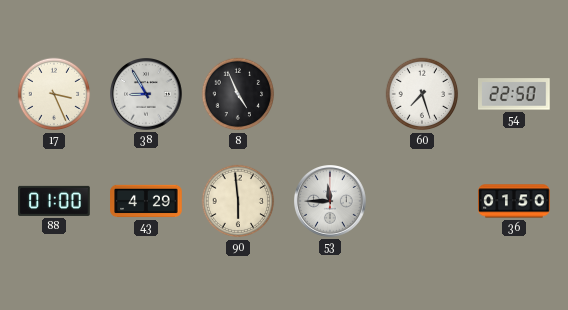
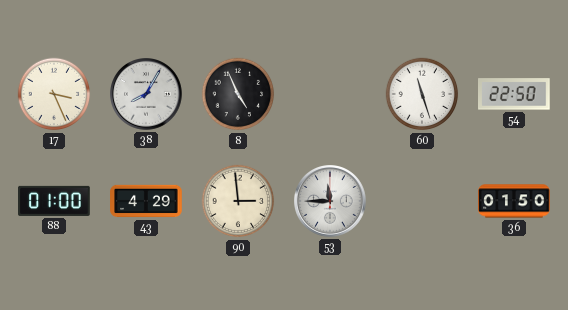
38: 8:55 -> 8:05 (147, 95)
60: 7:27 -> 11:27 (422, 94)
90: 5:59 -> 2:59 (238, 201)
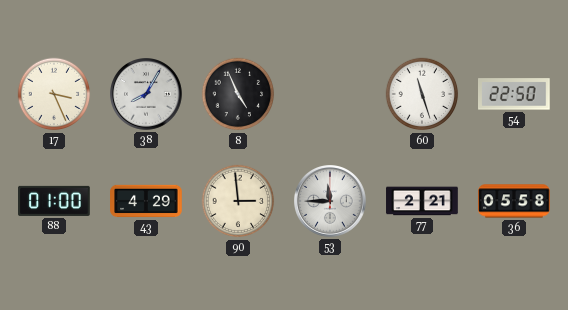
77: none -> 2:21 (422, 201)
36: 01:50 -> 05:58 (514, 201)
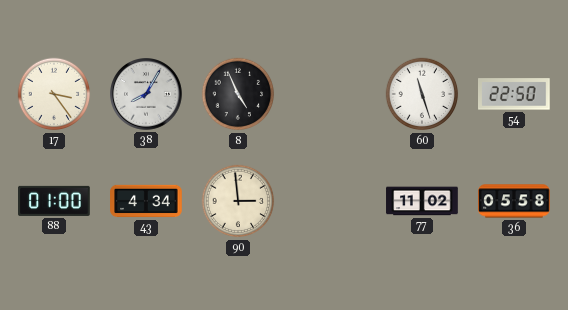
17: 3:26 -> 3:24 (54, 94)
43: 4:29 -> 4:34 (146, 201)
53: 11:45 -> none (331, 202)
77: 2:21 -> 11:02 (422, 201)
